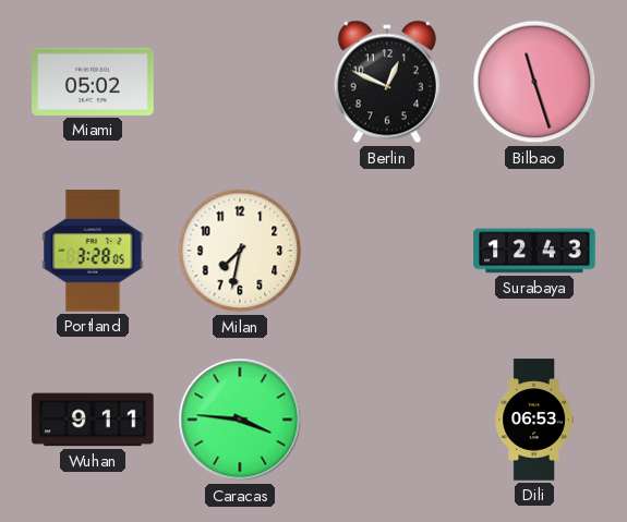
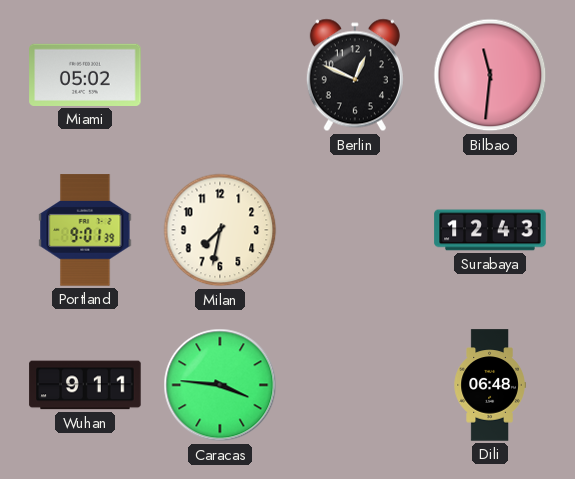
Bilbao: 11:27 -> 11:31 (490, 75)
Portland: 3:28 -> 9:01 (85, 230)
Dili: 06:53 -> 06:48 (490, 385)
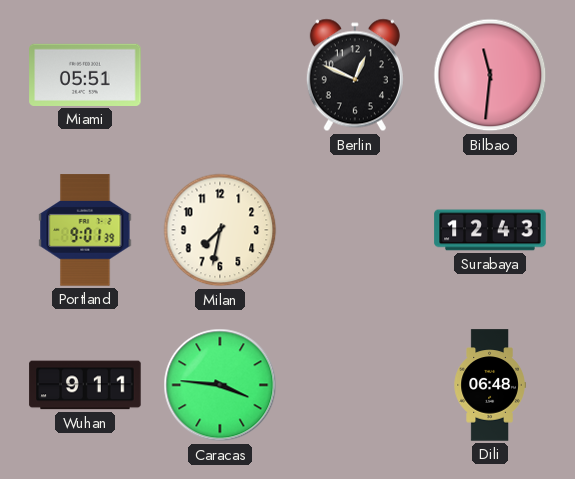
Miami: 05:02 -> 05:51 (85, 75)
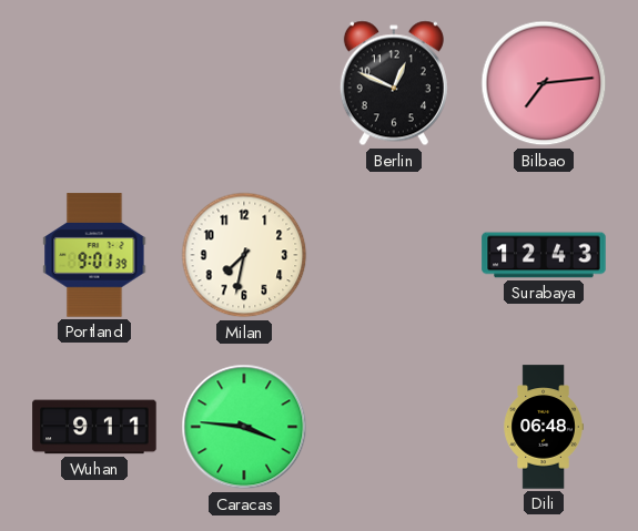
Miami: 05:51 -> none (85, 75)
Bilbao: 11:31 -> 7:14 (544, 83)
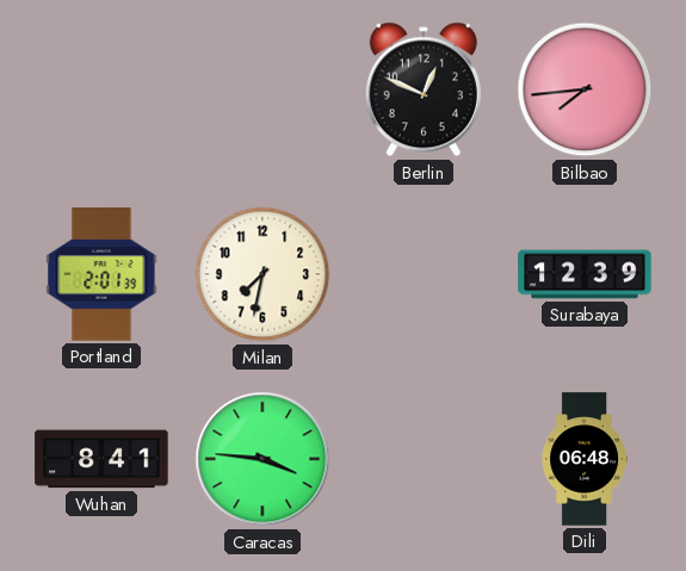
Bilbao: 7:14 -> 7:44 (585, 89)
Portland: 9:01 -> 2:01 (101, 274)
Surabaya: 12:43 -> 12:39 (585, 274)
Wuhan: 9:11 -> 8:41 (101, 459)
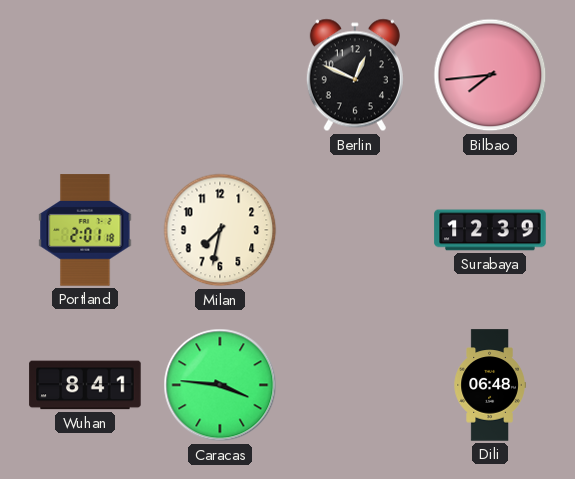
Portland: 2:01:39 -> 2:01:18 (85, 230)
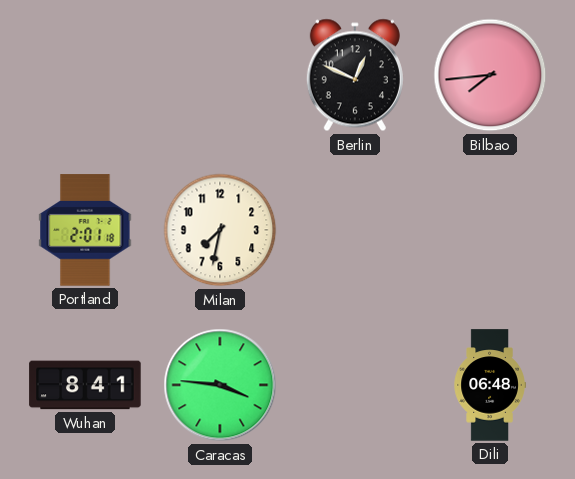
Surabaya: 12:39 -> none (490, 230)
